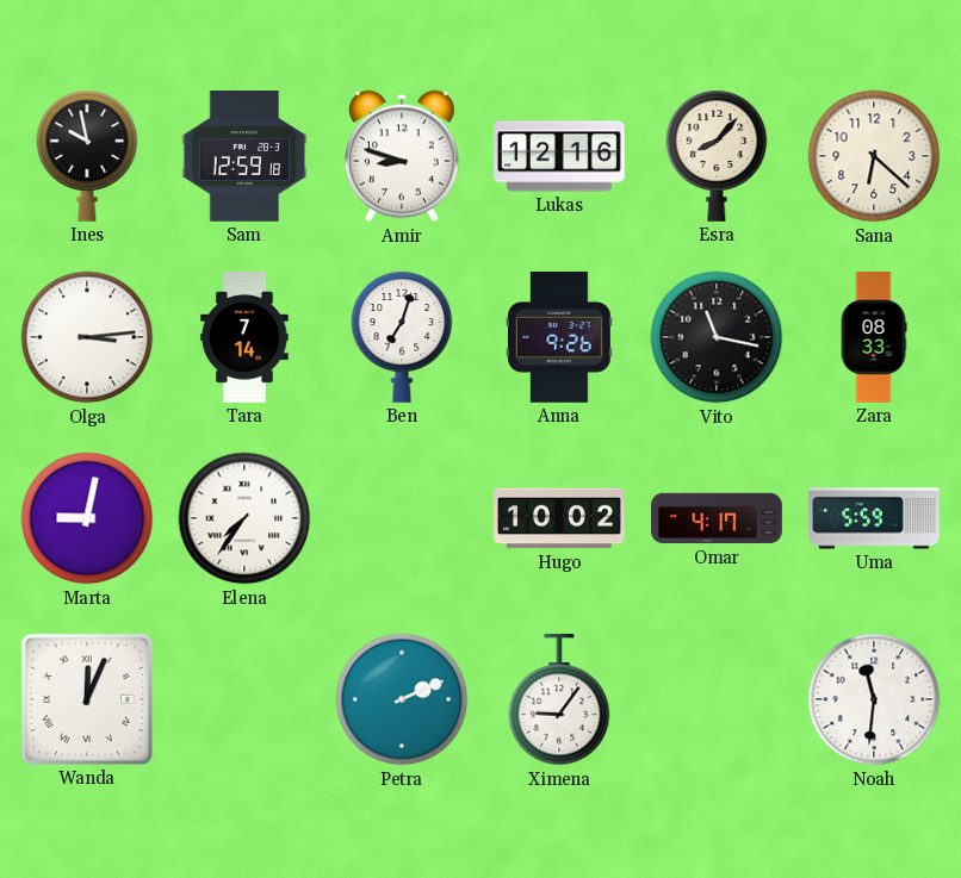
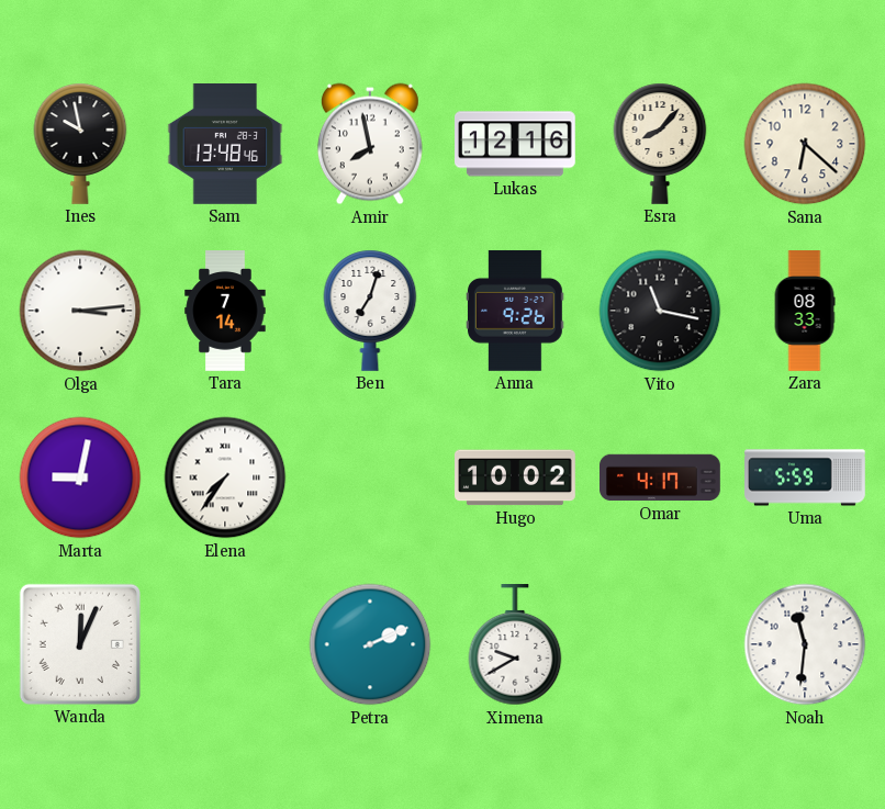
Sam: 12:59 -> 13:48 (225, 145)
Amir: 8:48 -> 7:58 (370, 144)
Ximena: 9:06 -> 9:40 (515, 645)
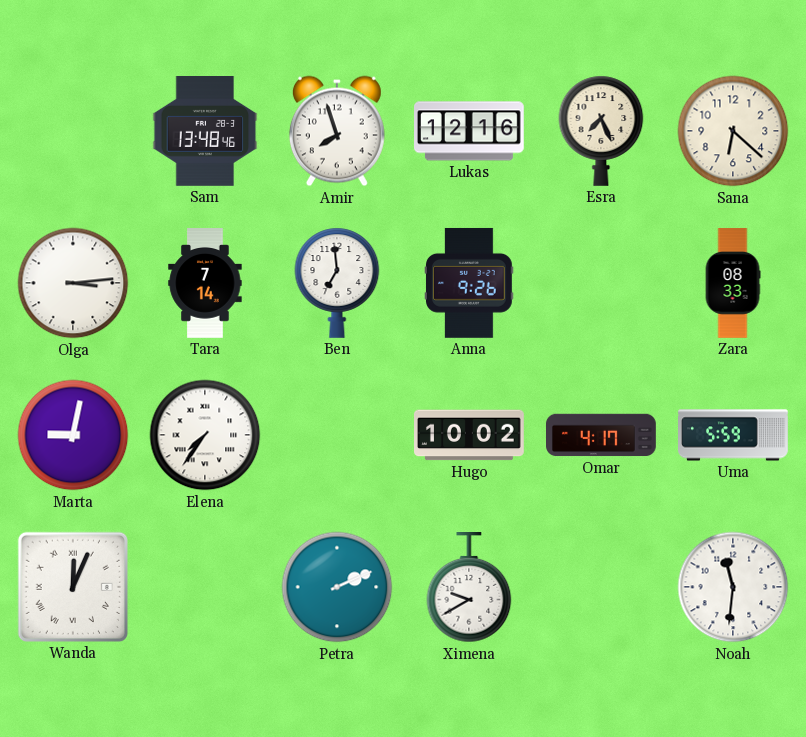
Ines: 9:58 -> none (80, 144)
Amir: 7:58 -> 7:57 (337, 131)
Esra: 8:07 -> 7:26 (601, 131)
Ben: 7:03 -> 6:59 (337, 283)
Vito: 11:17 -> none (660, 311)
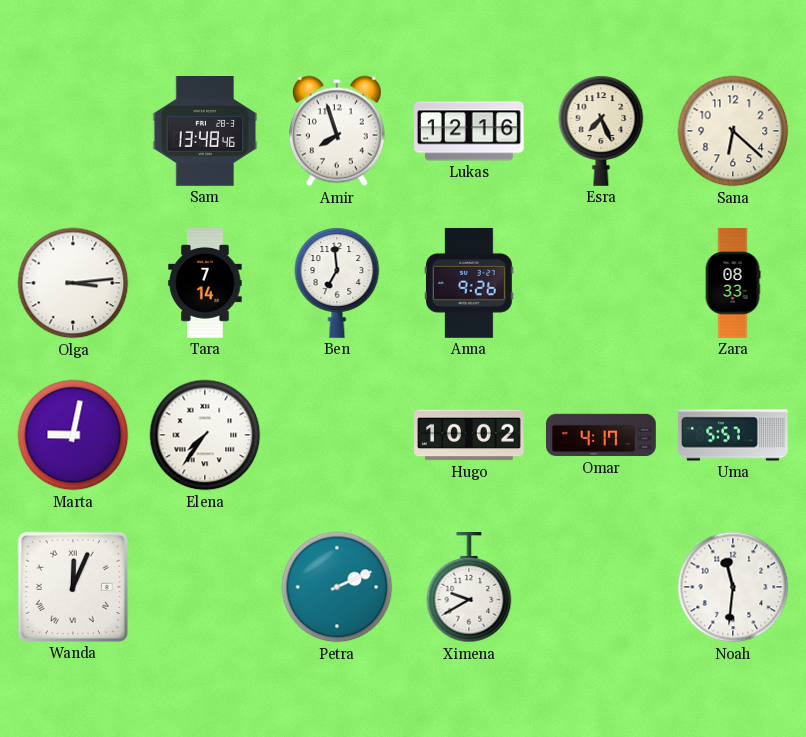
Uma: 5:59 -> 5:57 (733, 435)
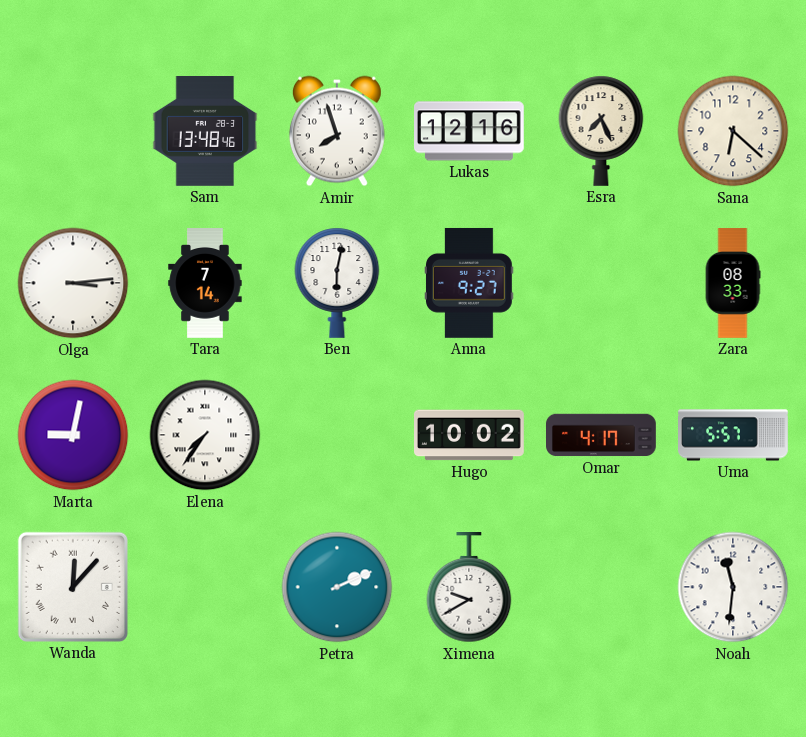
Ben: 6:59 -> 6:02 (337, 283)
Anna: 9:26 -> 9:27 (470, 283)
Wanda: 12:04 -> 12:07 (73, 587)
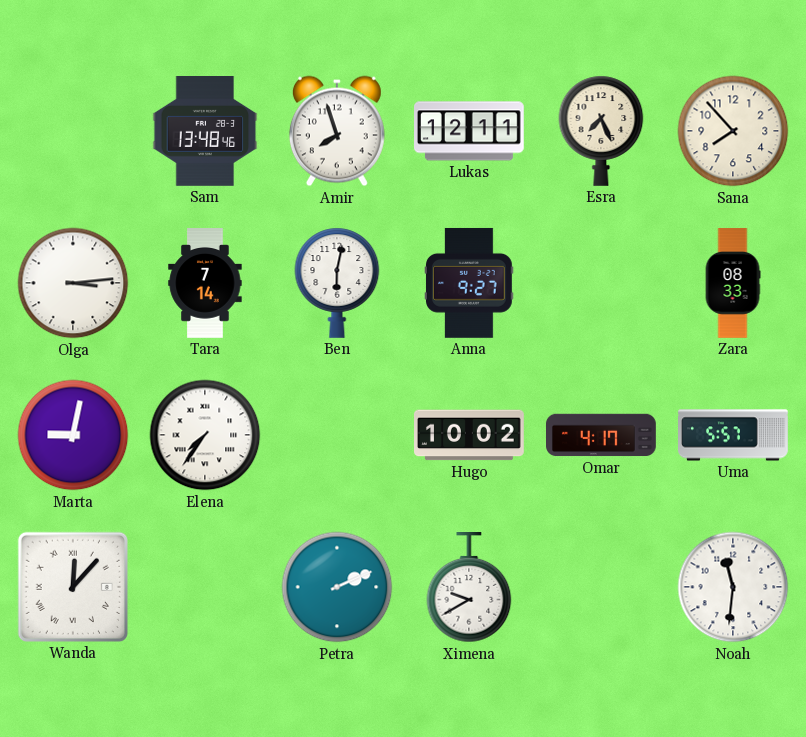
Lukas: 12:16 -> 12:11 (470, 131)
Sana: 6:22 -> 7:53 (733, 131)
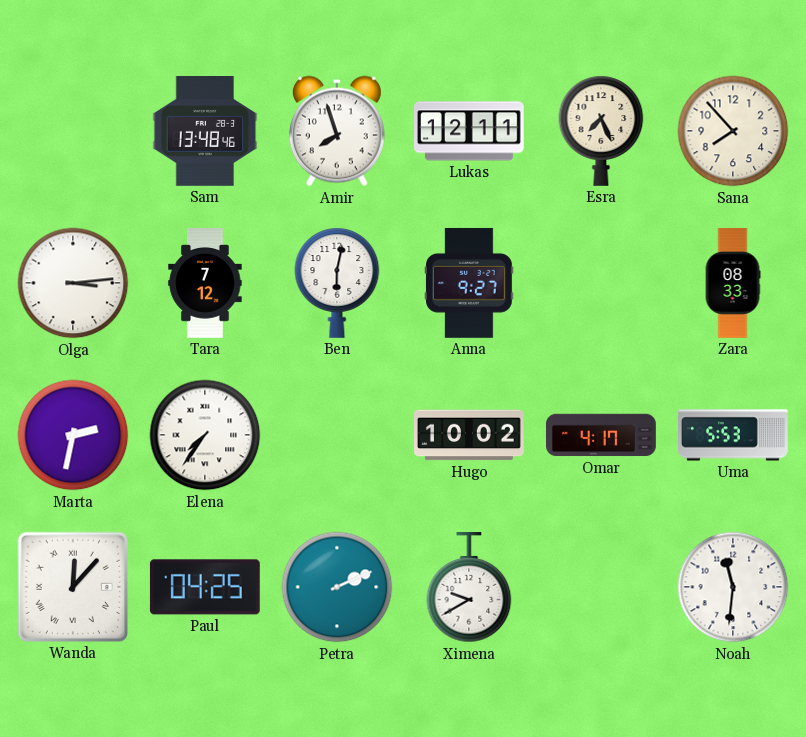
Tara: 7:14 -> 7:12 (205, 283)
Marta: 9:02 -> 2:32 (73, 435)
Uma: 5:57 -> 5:53 (733, 435)
Paul: none -> 04:25 (205, 587)
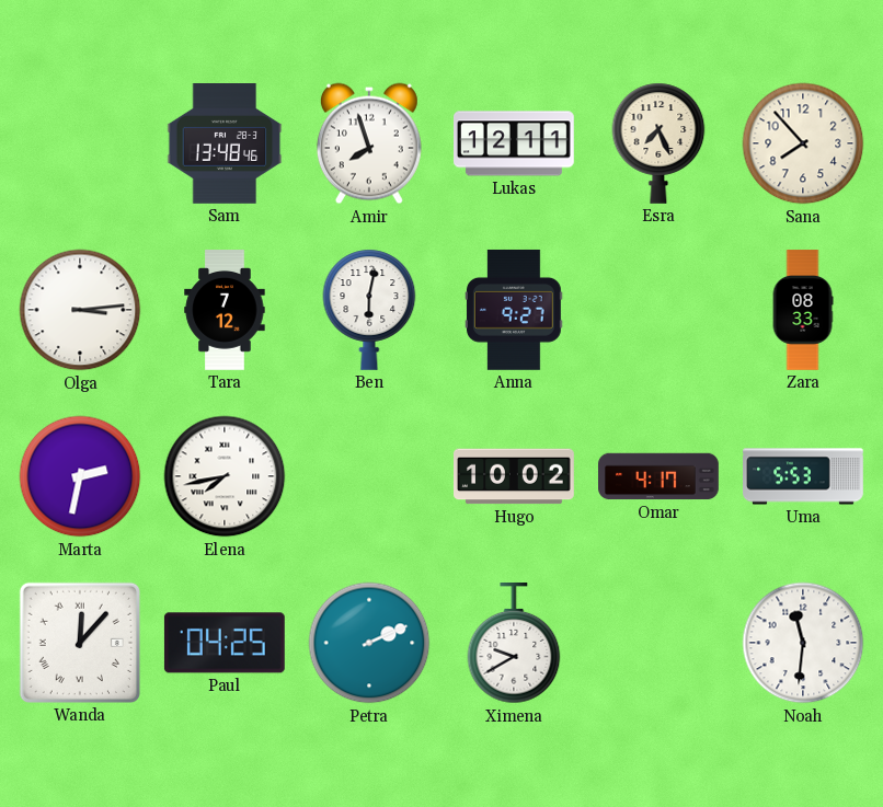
Elena: 7:36 -> 7:43 (225, 476)
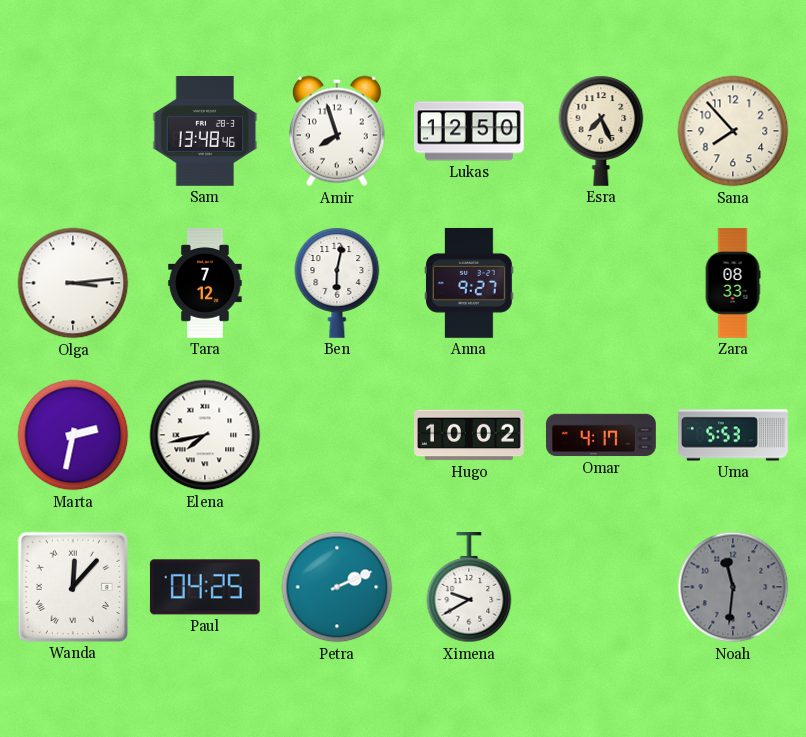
Lukas: 12:11 -> 12:50 (470, 131)
Noah dial: white -> grey (733, 587)
